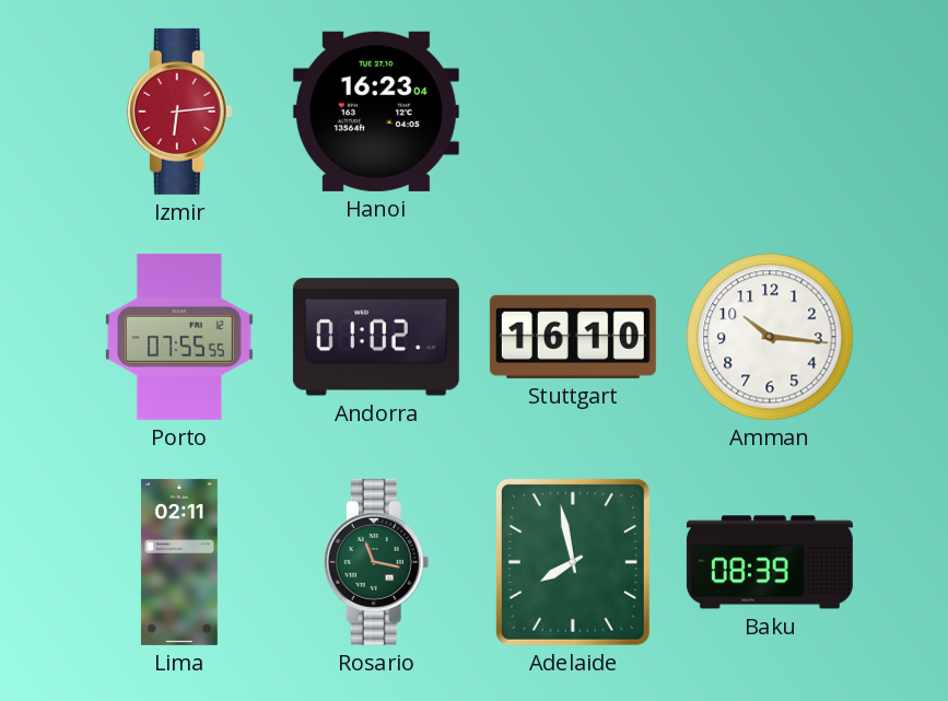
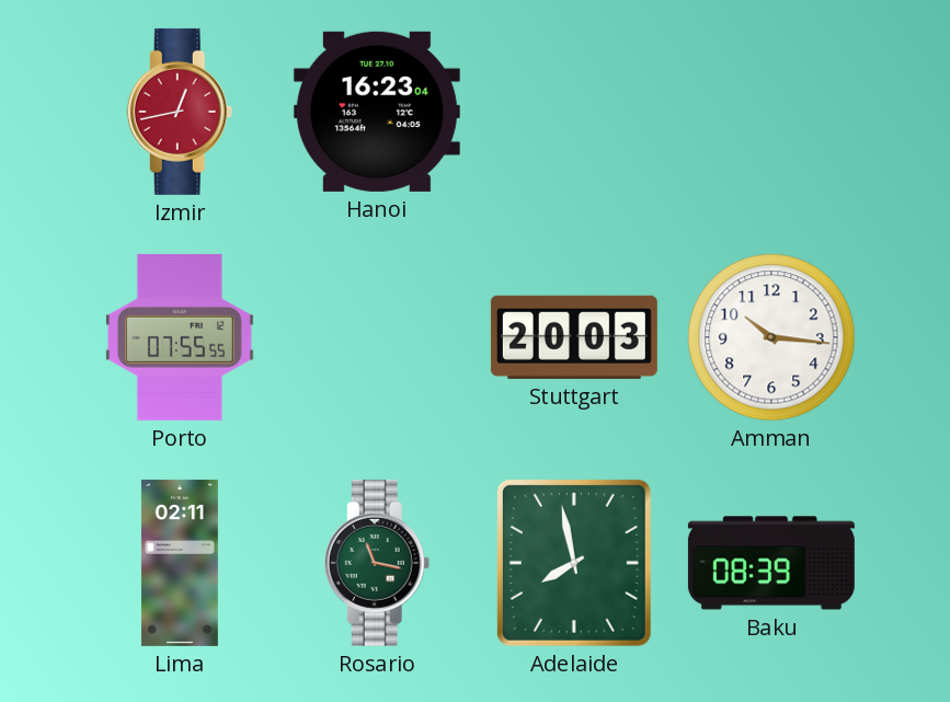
Izmir: 6:14 -> 12:43 (180, 112)
Andorra: 01:02 -> none (376, 337)
Stuttgart: 16:10 -> 20:03 (574, 337)
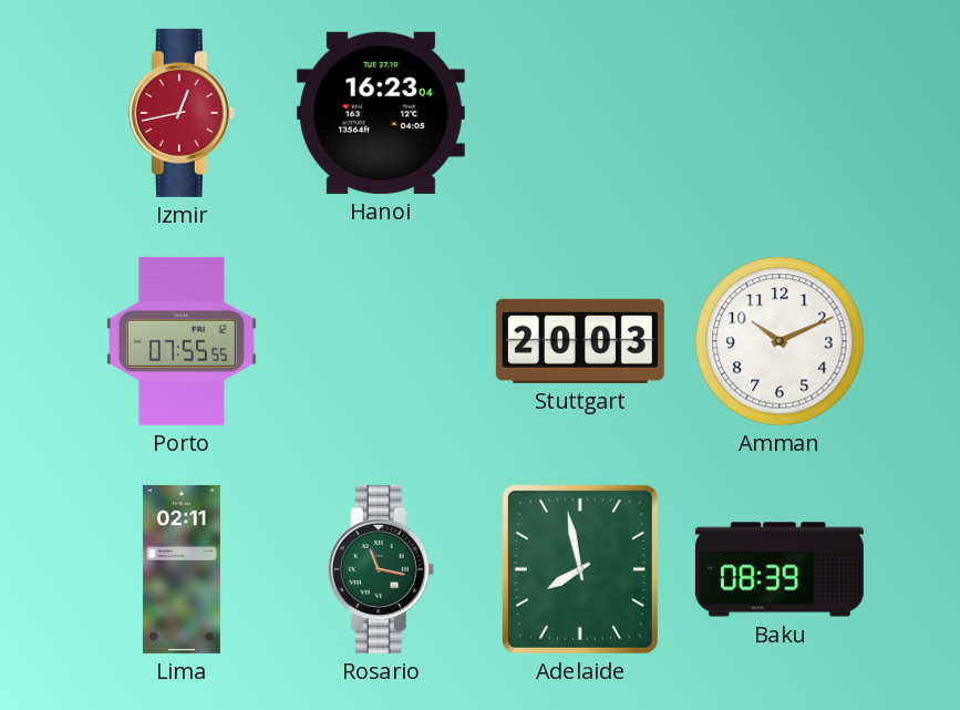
Amman: 10:16 -> 10:11 (780, 341)
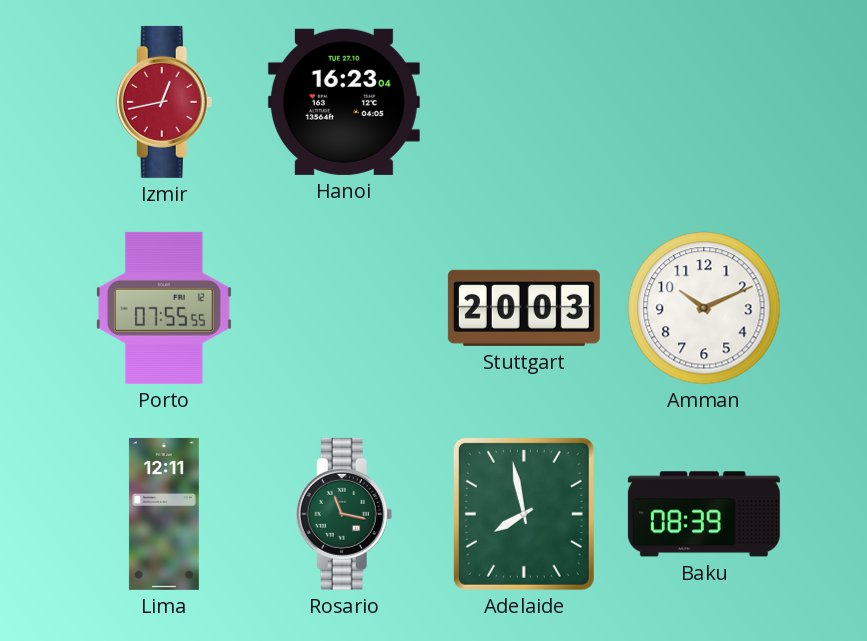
Lima: 02:11 -> 12:11 (164, 514)
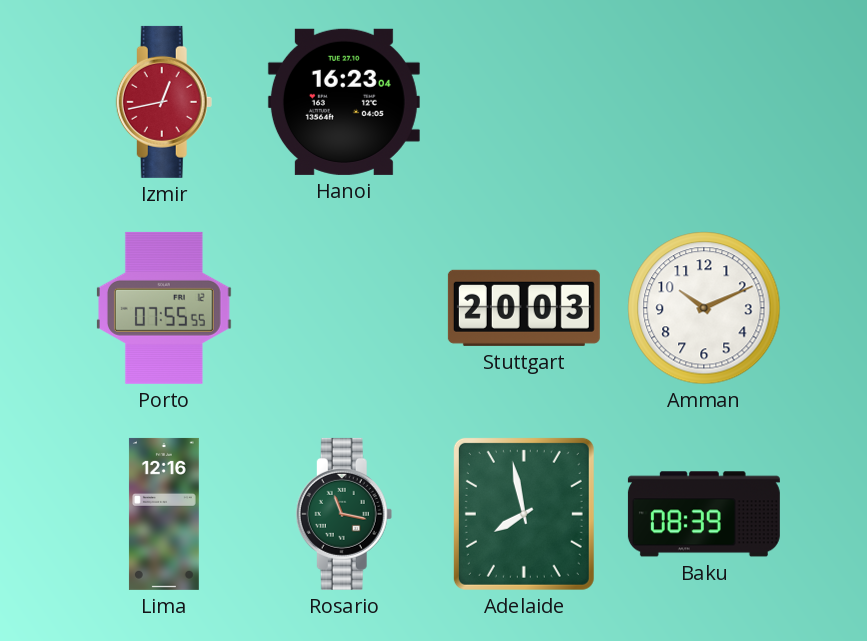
Lima: 12:11 -> 12:16 (164, 514)
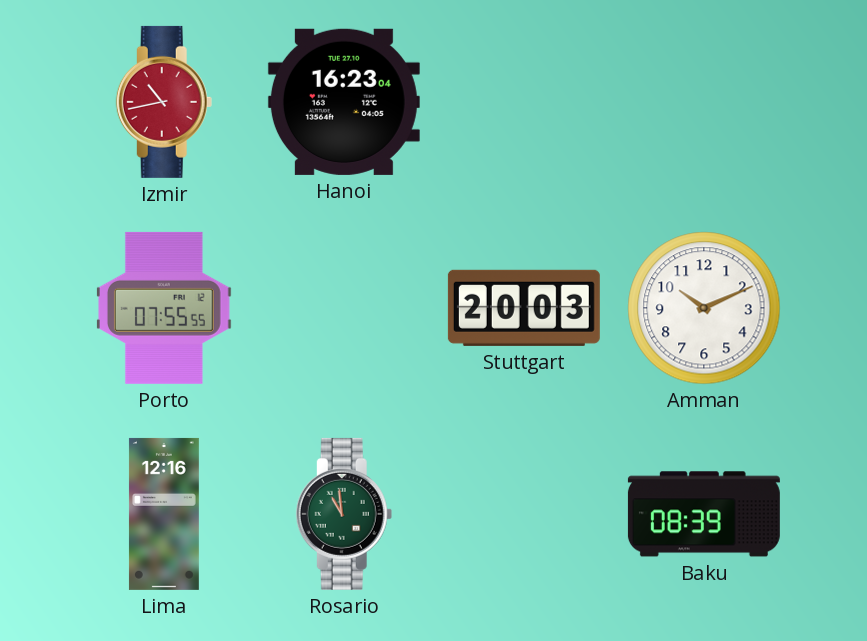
Izmir: 12:43 -> 10:43 (164, 102)
Rosario: 11:17 -> 10:59 (344, 514)
Adelaide: 7:58 -> none (524, 514)
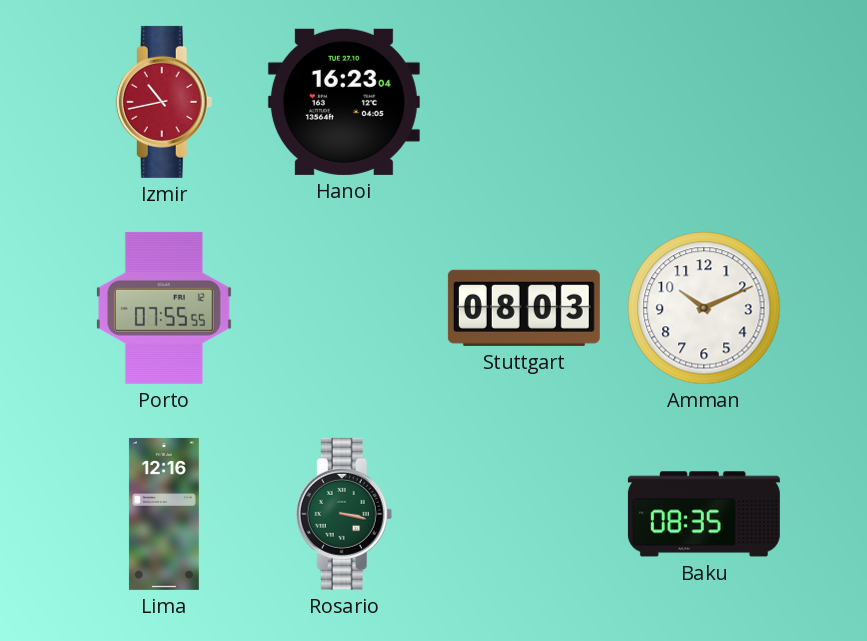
Stuttgart: 20:03 -> 08:03 (524, 308)
Rosario: 10:59 -> 3:17 (344, 514)
Baku: 08:39 -> 08:35 (704, 514)
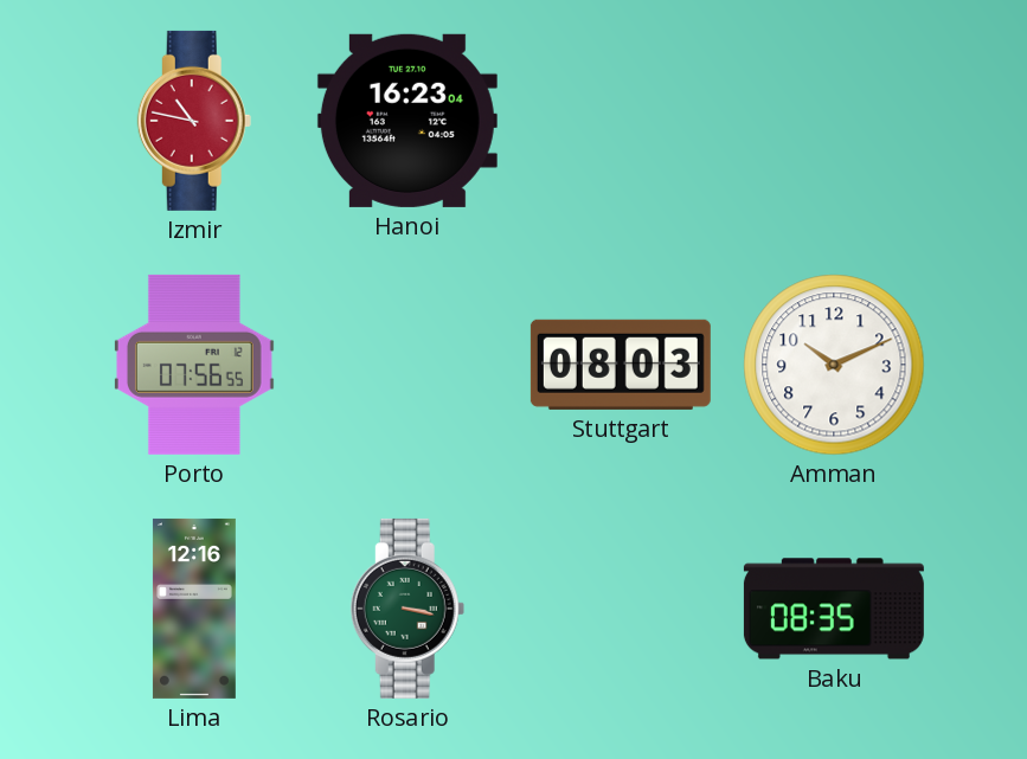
Izmir: 10:43 -> 10:47 (194, 121)
Porto: 07:55 -> 07:56 (194, 365)
